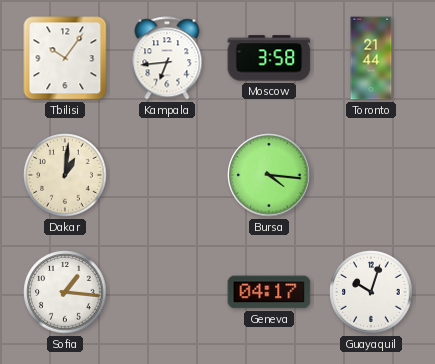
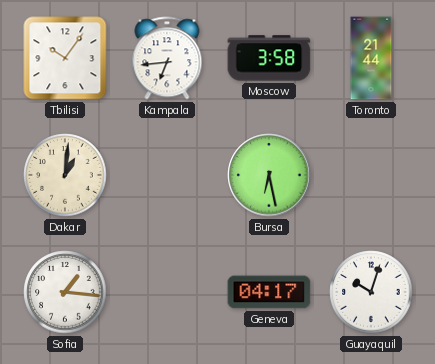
Bursa: 4:16 -> 6:28 (269, 175)
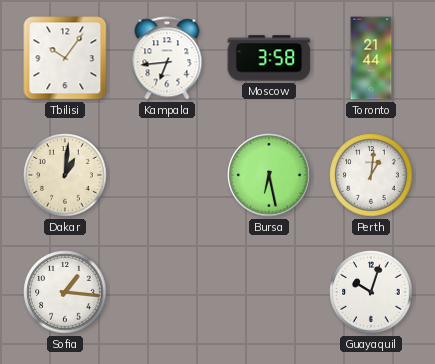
Perth: none -> 1:01 (371, 175)
Geneva: 04:17 -> none (269, 292)
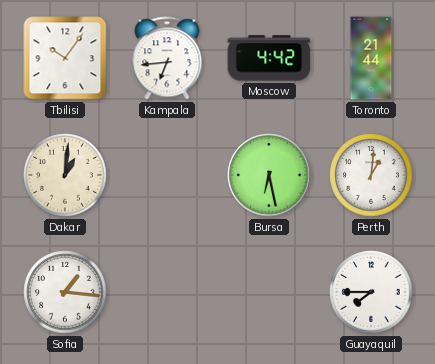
Moscow: 3:58 -> 4:42 (269, 58)
Guayaquil: 10:03 -> 7:45 (371, 292)
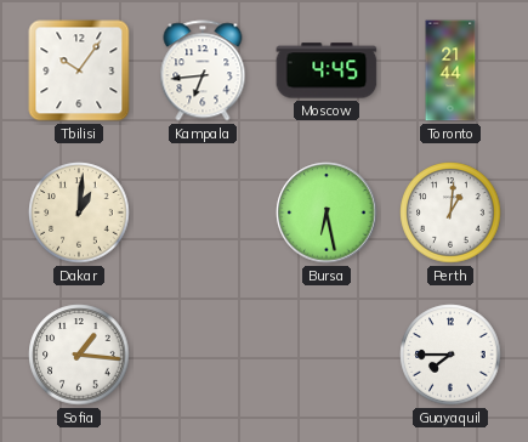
Moscow: 4:42 -> 4:45 (327, 70)
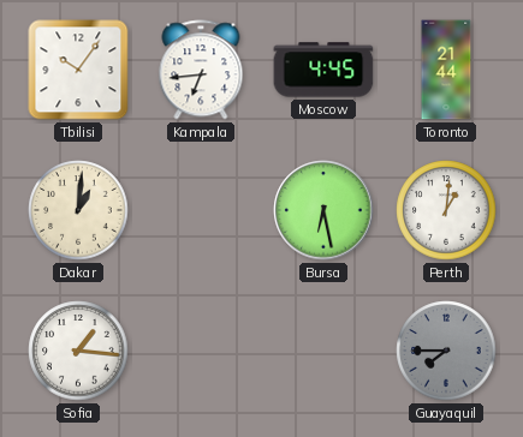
Guayaquil dial: white -> grey (446, 351)
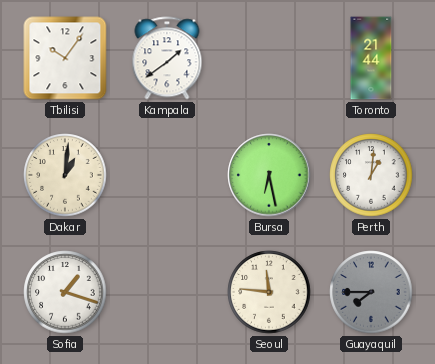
Kampala: 6:44 -> 1:39 (167, 58)
Moscow: 4:45 -> none (323, 70)
Sofia: 1:16 -> 1:18 (65, 292)
Seoul: none -> 11:46 (269, 292)
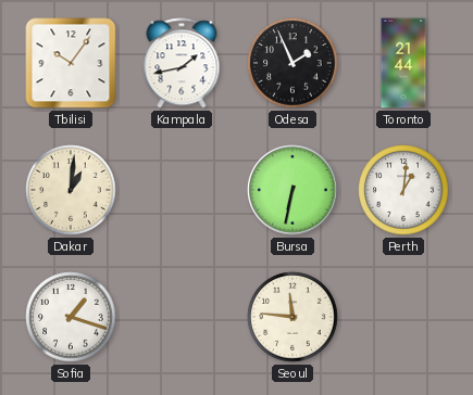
Kampala: 1:39 -> 1:43 (182, 63)
Odesa: none -> 1:56 (292, 63)
Bursa: 6:28 -> 6:32 (292, 190)
Guayaquil: 7:45 -> none (371, 292)
